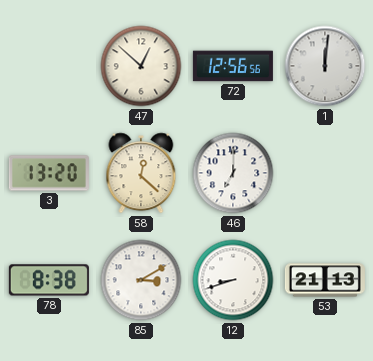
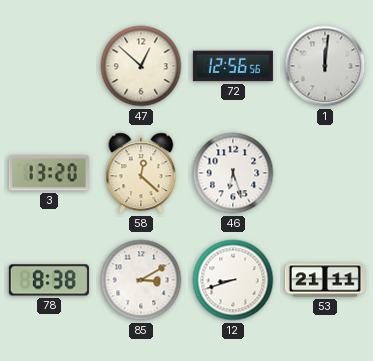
46: 7:00 -> 6:27 (233, 173)
53: 21:13 -> 21:11 (325, 280)
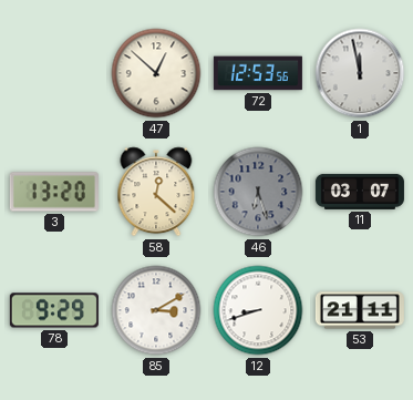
72: 12:56 -> 12:53 (258, 73)
1: 12:01 -> 11:58 (360, 73)
46 dial: white -> grey (258, 192)
11: none -> 03:07 (360, 192)
78: 8:38 -> 9:29 (54, 310)
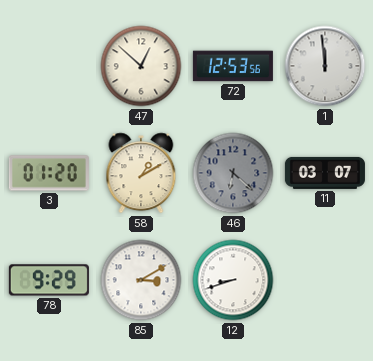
1: 11:58 -> 11:59 (325, 66)
3: 13:20 -> 01:20 (49, 173)
58: 12:22 -> 1:10 (141, 173)
46: 6:27 -> 6:22 (233, 173)
53: 21:11 -> none (360, 310)
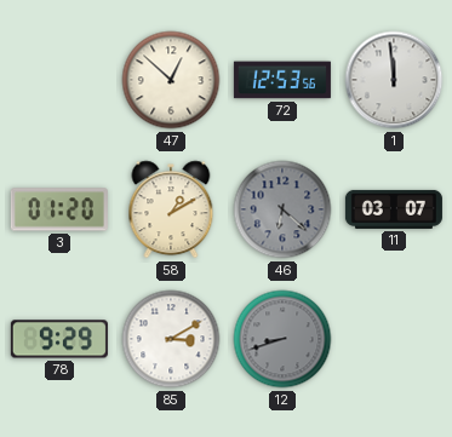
12 dial: white -> grey (282, 339)
